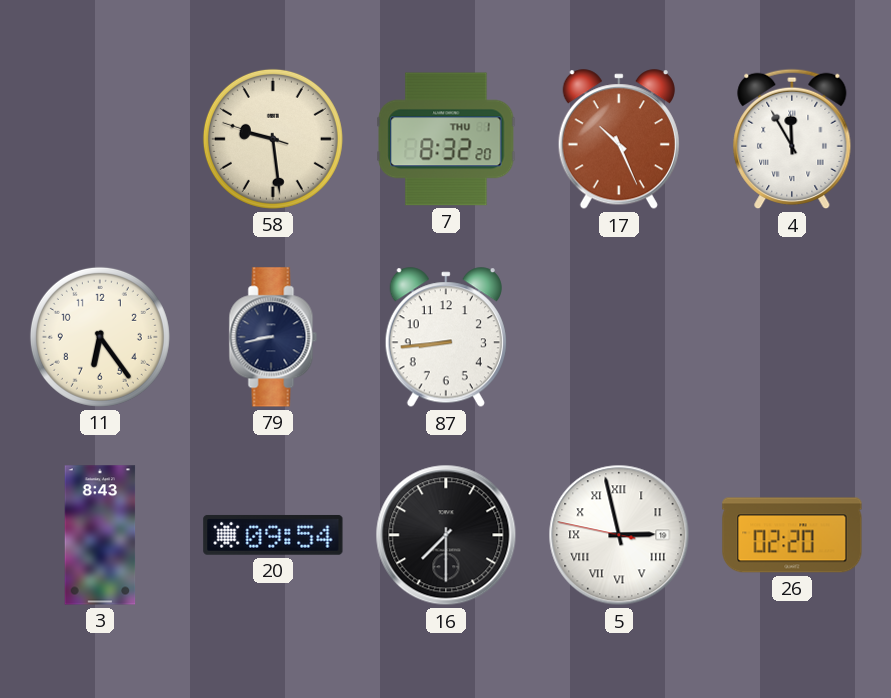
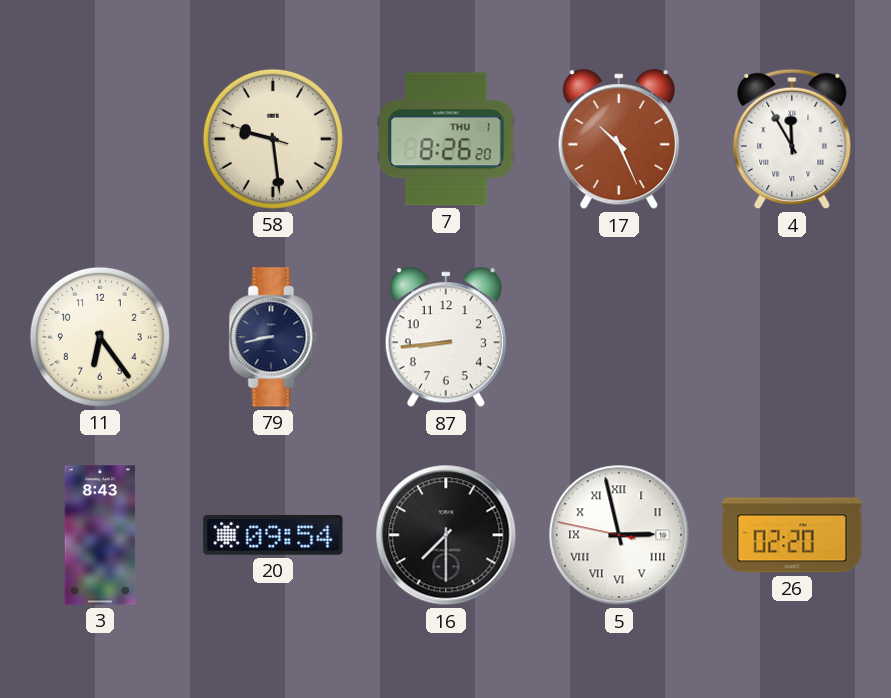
7: 8:32 -> 8:26 (446, 139)
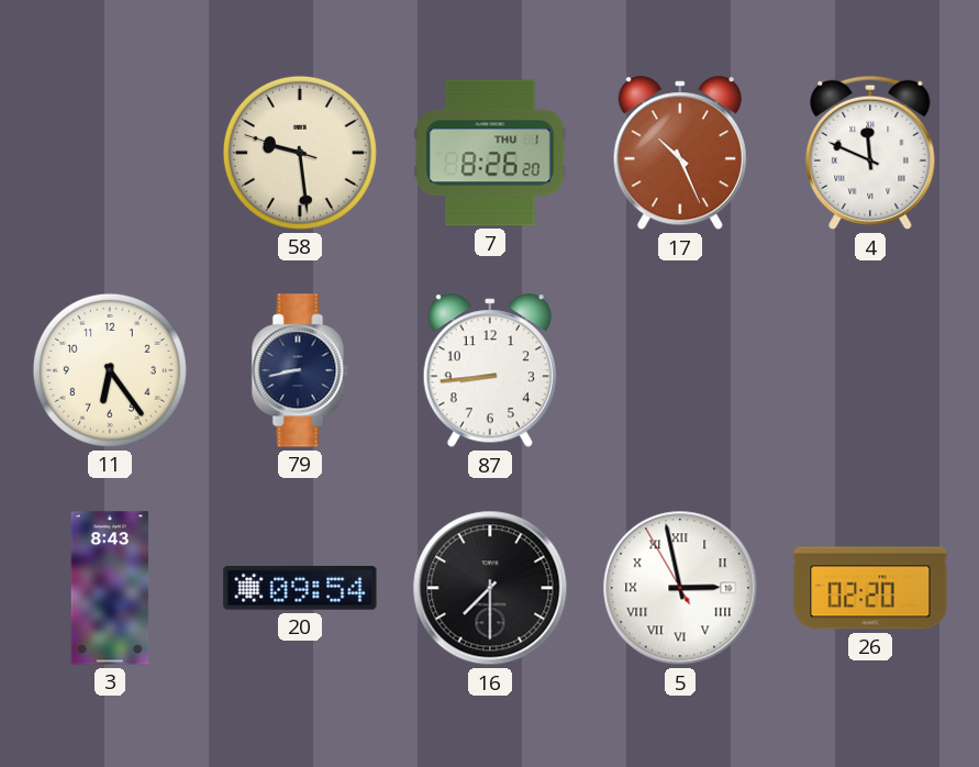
4: 11:55 -> 11:49 (870, 153)
5: 2:57:47 -> 2:57:55 (680, 588)
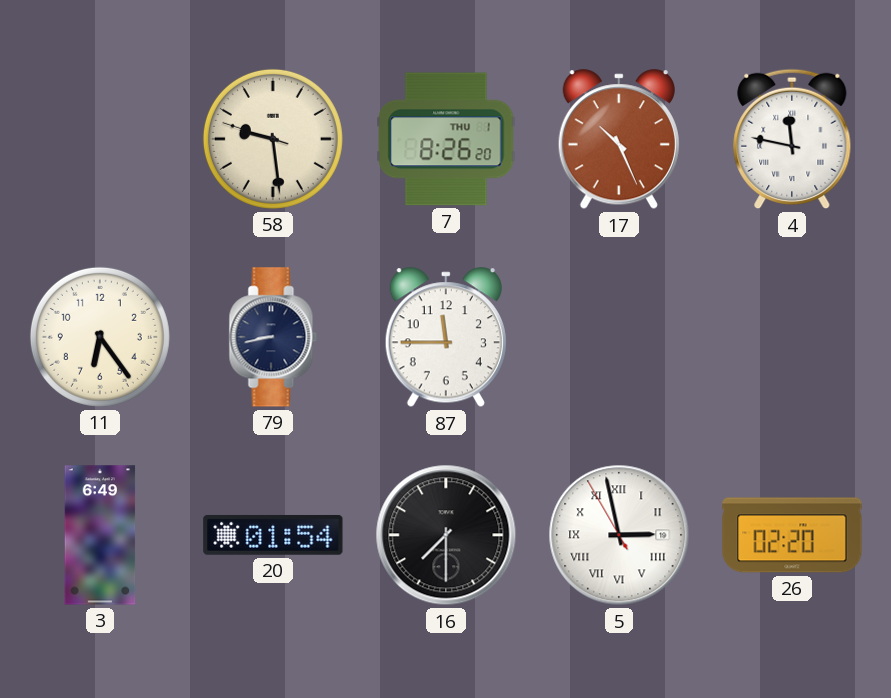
4: 11:49 -> 11:47 (792, 139)
87: 8:44 -> 11:45 (446, 338)
3: 8:43 -> 6:49 (100, 535)
20: 09:54 -> 01:54 (273, 535)
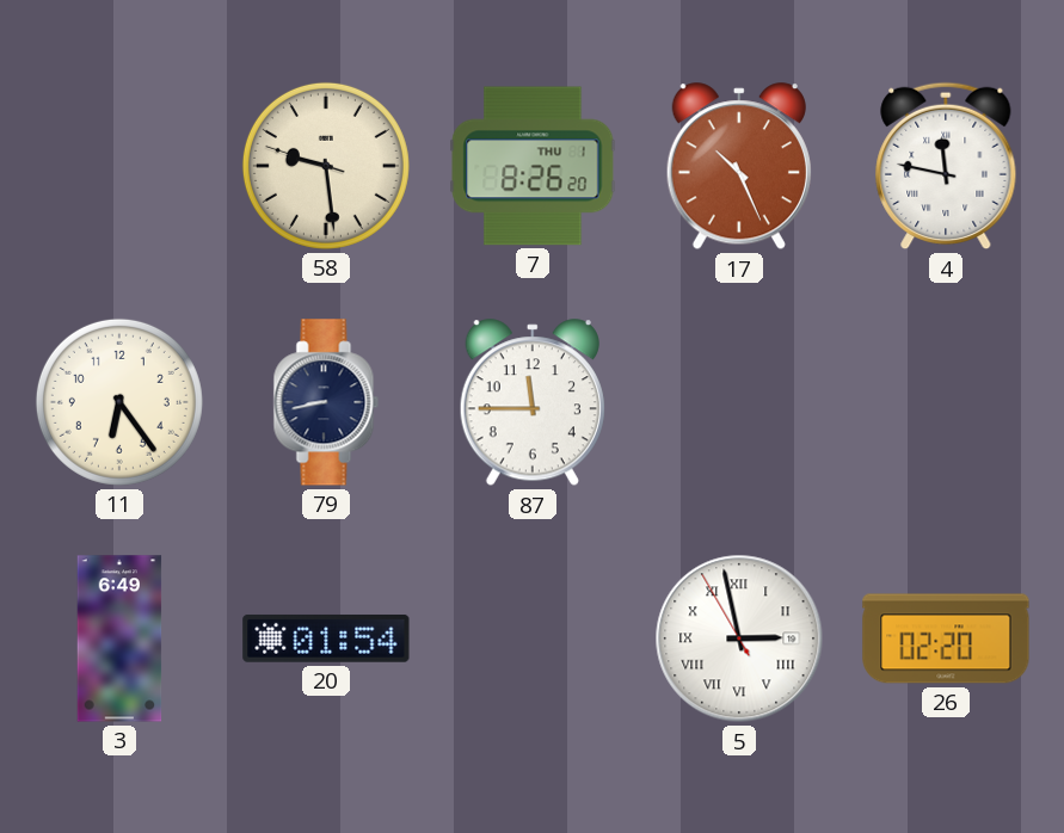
16: 7:30 -> none (446, 535)
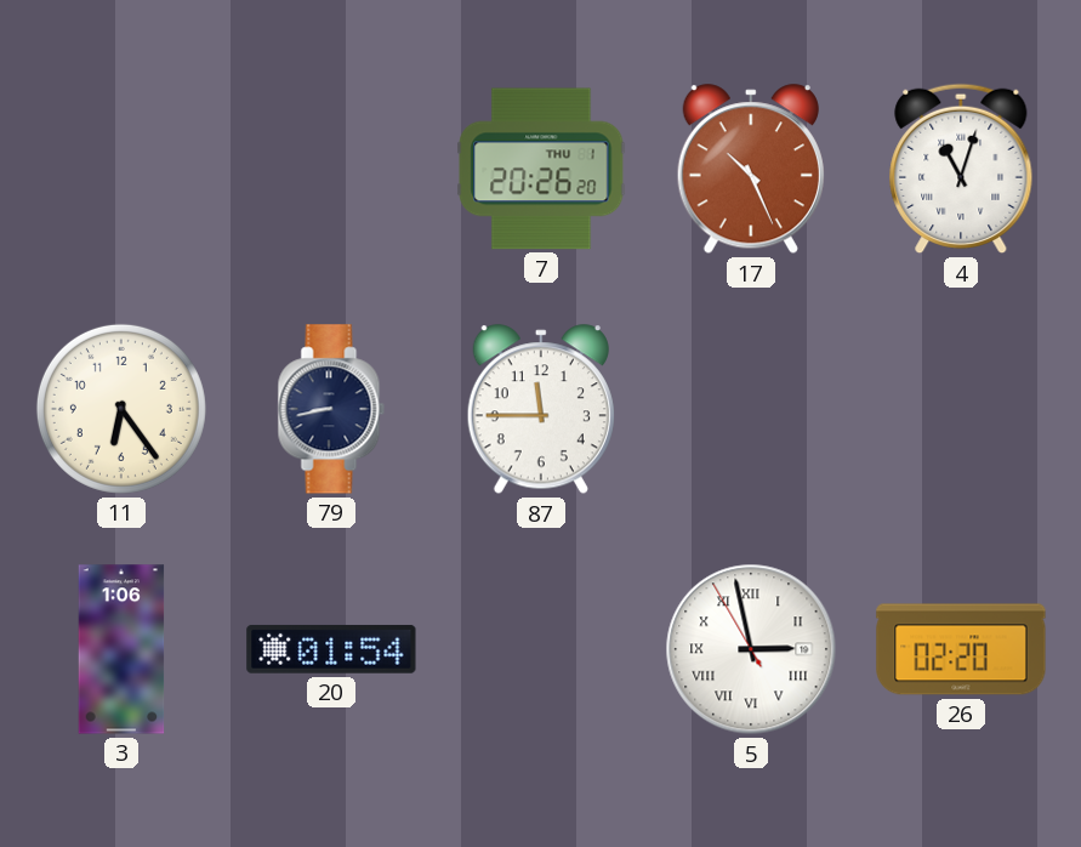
58: 9:28 -> none (326, 166)
7: 8:26 -> 20:26 (541, 169)
4: 11:47 -> 11:03 (961, 169)
3: 6:49 -> 1:06 (121, 649)
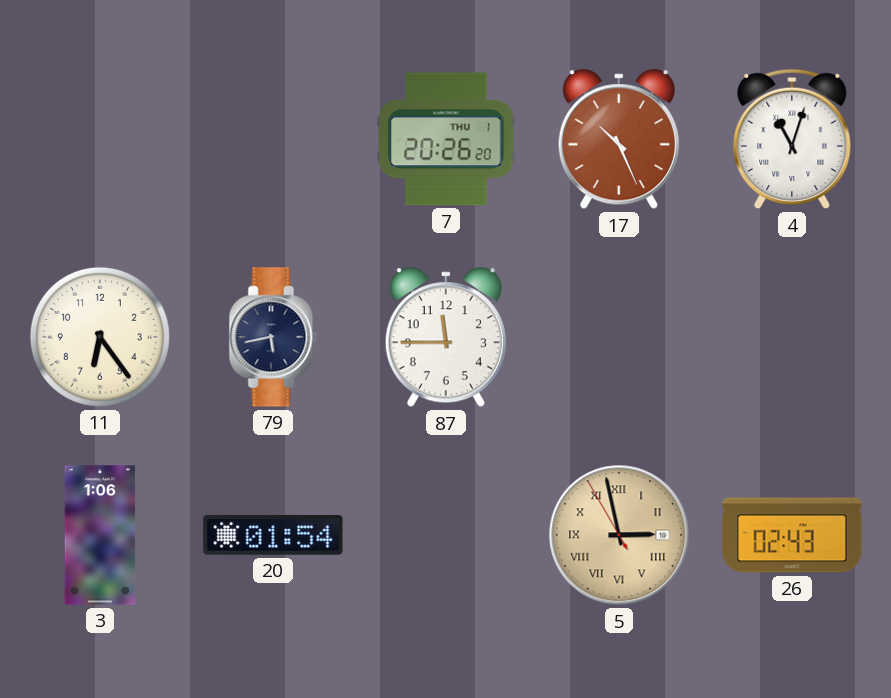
79: 8:43 -> 5:43 (273, 337)
5 dial: white -> champagne (619, 535)
26: 02:20 -> 02:43 (792, 535)
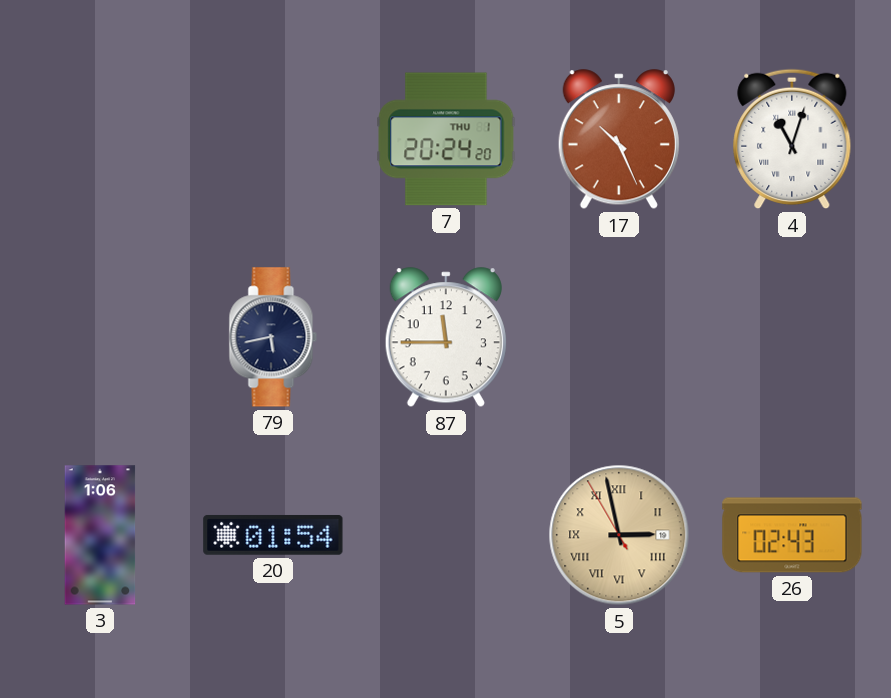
7: 20:26 -> 20:24 (446, 139)
11: 6:24 -> none (100, 337)
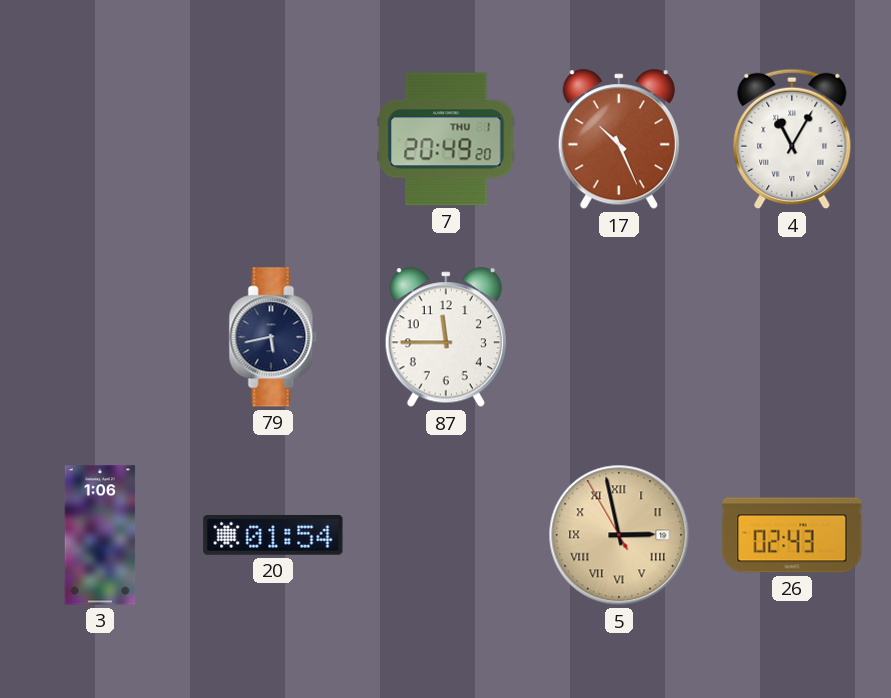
7: 20:24 -> 20:49 (446, 139)
4: 11:03 -> 11:05 (792, 139)
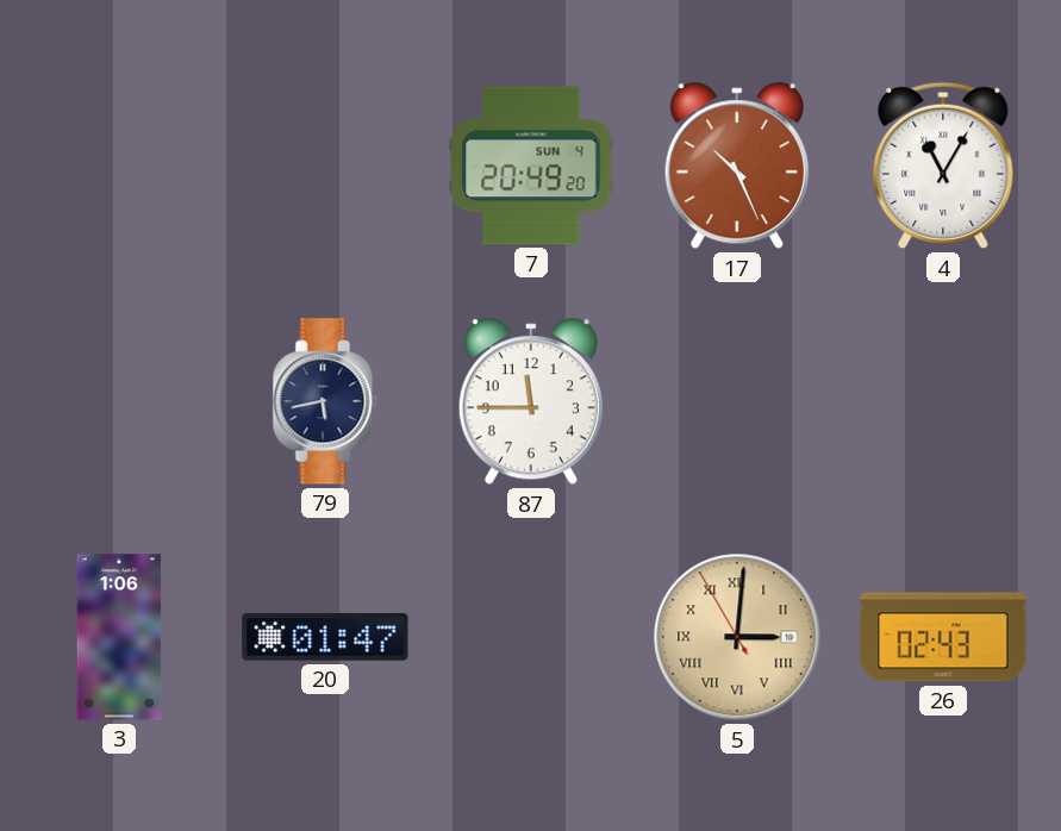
7 date: THU 1 -> SUN 4 (531, 165)
20: 01:54 -> 01:47 (325, 637)
5: 2:57 -> 3:00 (737, 637)
